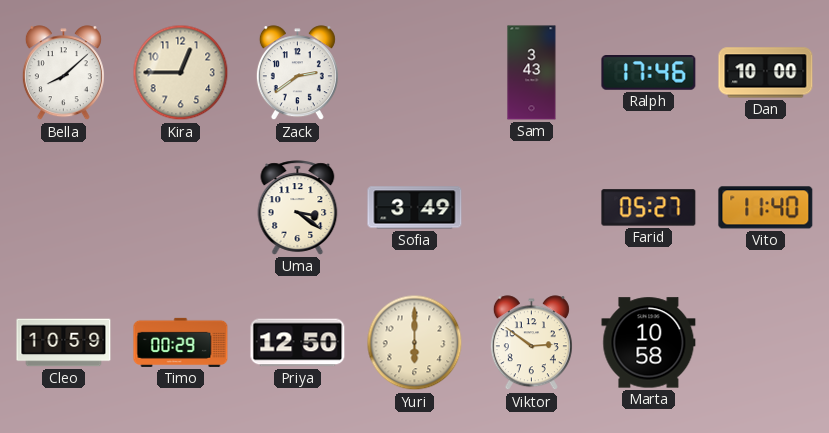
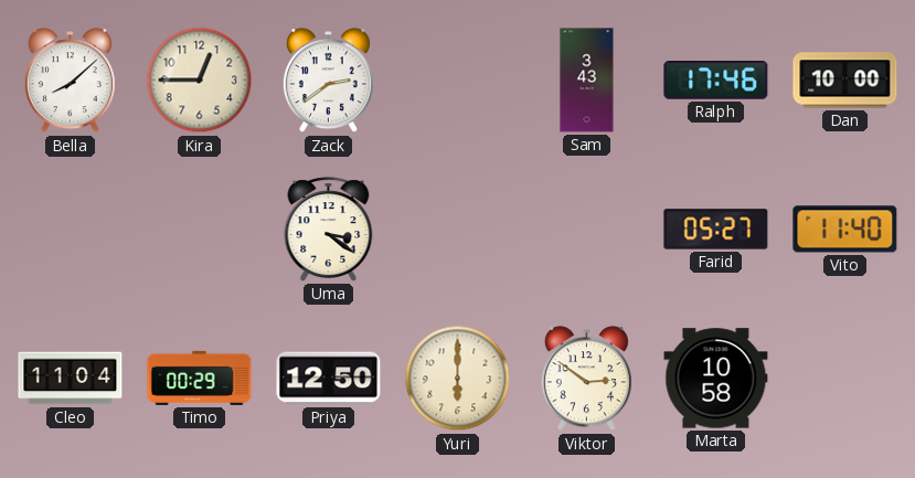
Sofia: 3:49 -> none (415, 208)
Cleo: 10:59 -> 11:04 (71, 379)
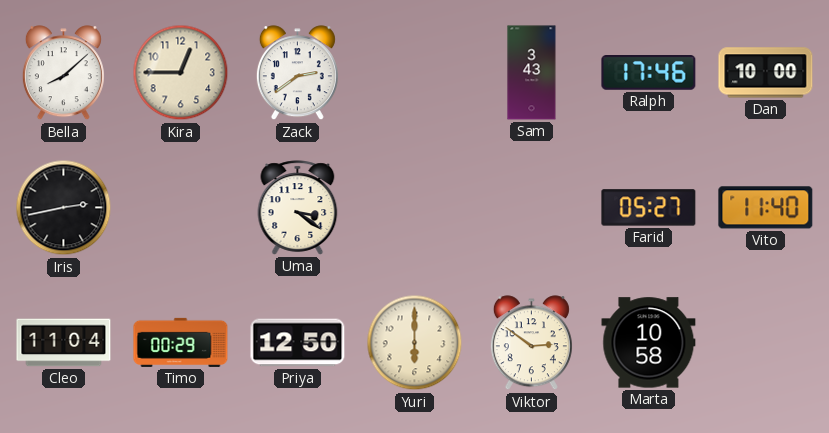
Iris: none -> 2:43 (64, 208)
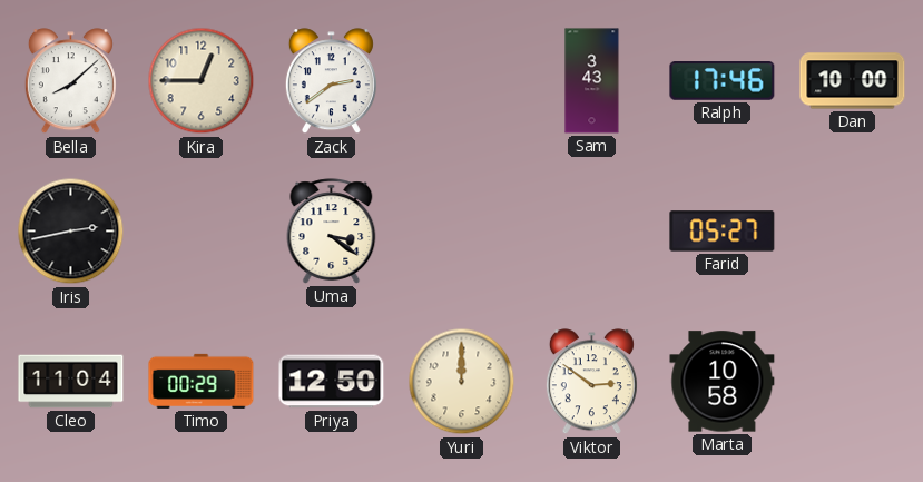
Vito: 11:40 -> none (766, 208)
Yuri: 6:00 -> 12:00 (462, 382)
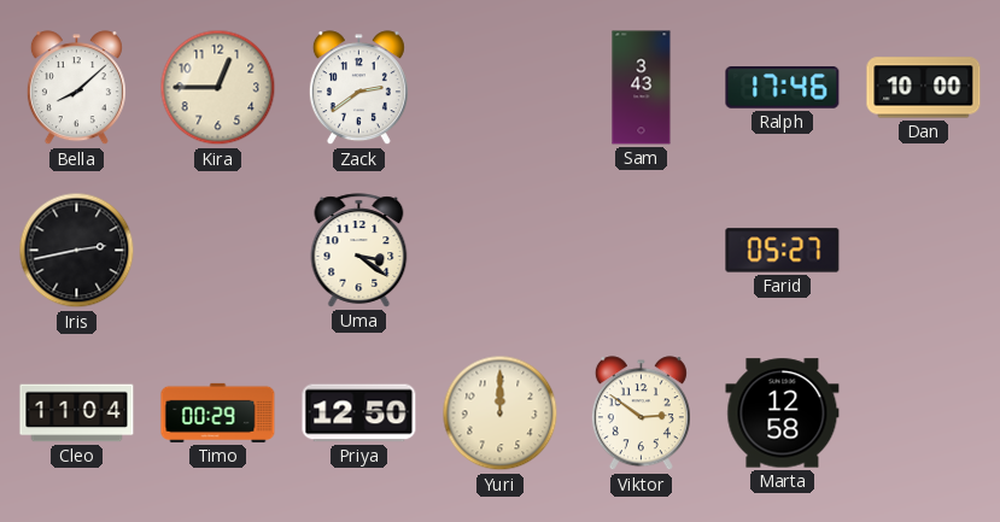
Marta: 10:58 -> 12:58 (783, 414)
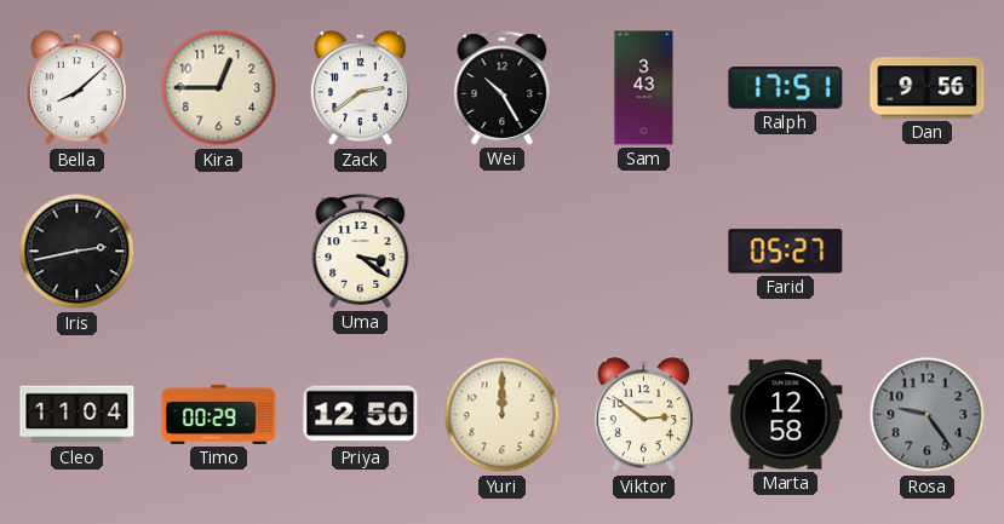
Wei: none -> 10:25 (503, 88)
Ralph: 17:46 -> 17:51 (786, 88)
Dan: 10:00 -> 9:56 (928, 88)
Rosa: none -> 9:24 (928, 415)
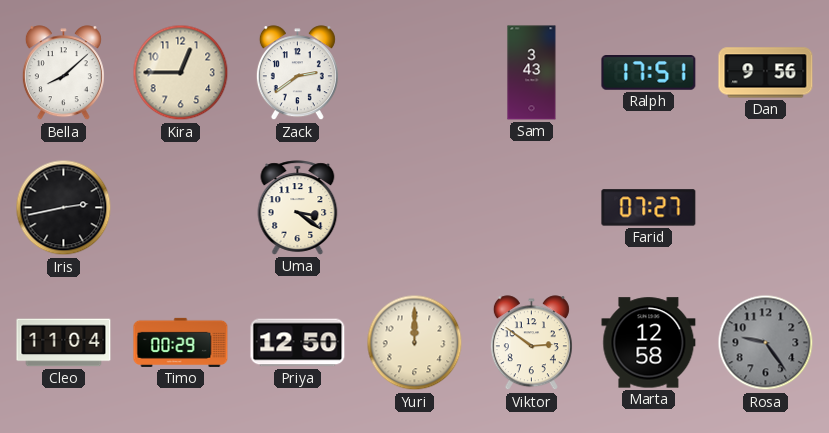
Wei: 10:25 -> none (503, 88)
Farid: 05:27 -> 07:27 (649, 208)
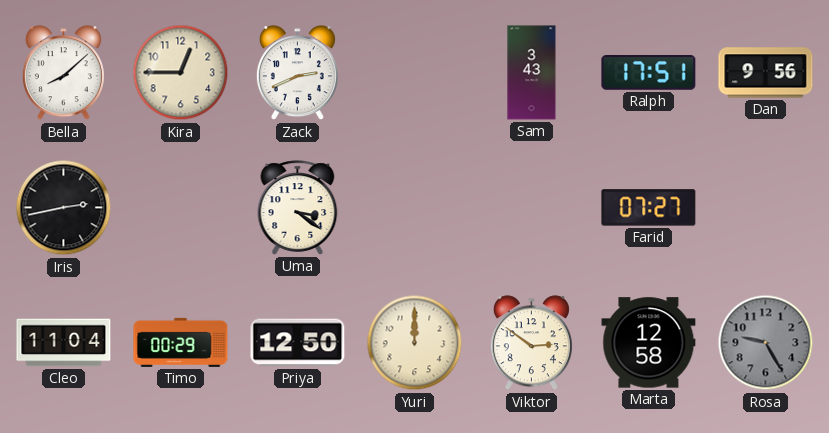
Zack: 2:39 -> 2:41 (297, 73)
Rosa: 9:24 -> 9:25 (766, 343)
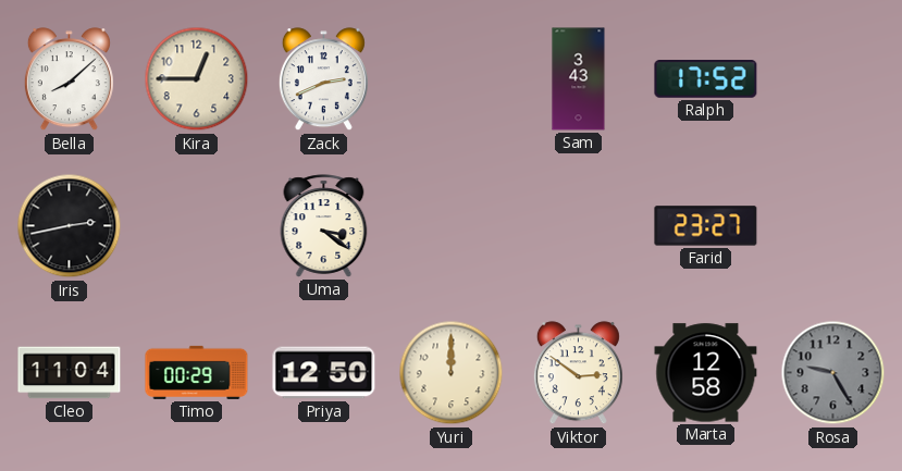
Ralph: 17:51 -> 17:52 (706, 79)
Dan: 9:56 -> none (766, 73)
Farid: 07:27 -> 23:27 (706, 226)
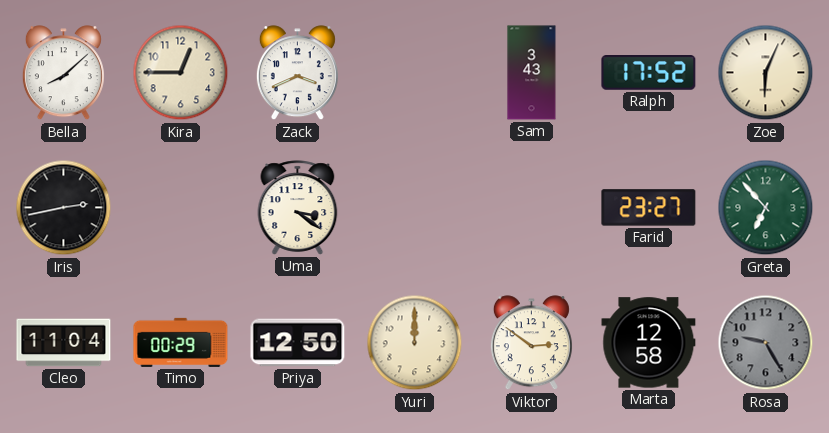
Zack: 2:41 -> 3:41 (297, 73)
Zoe: none -> 6:04 (766, 73)
Greta: none -> 6:53 (766, 208)
